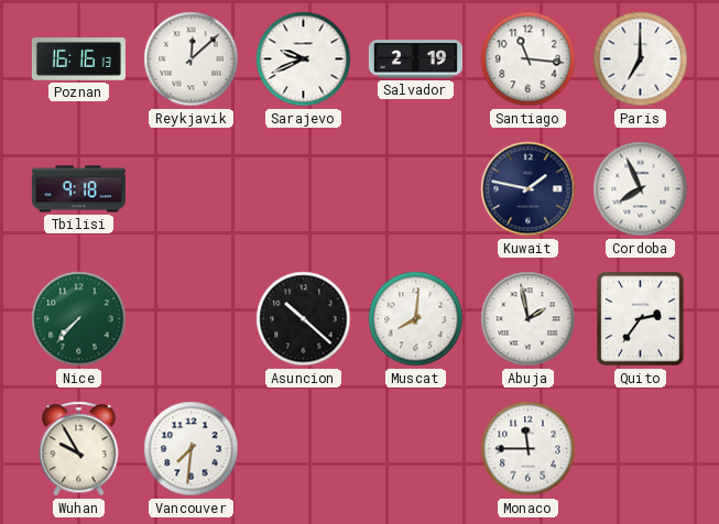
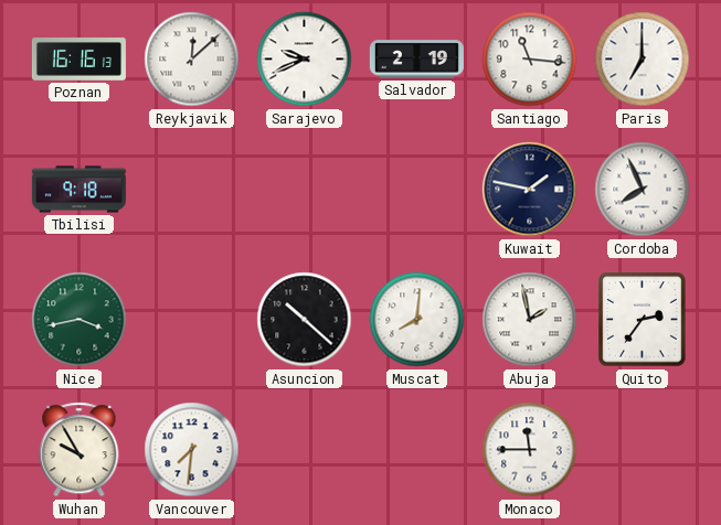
Nice: 7:37 -> 3:43 (79, 320)
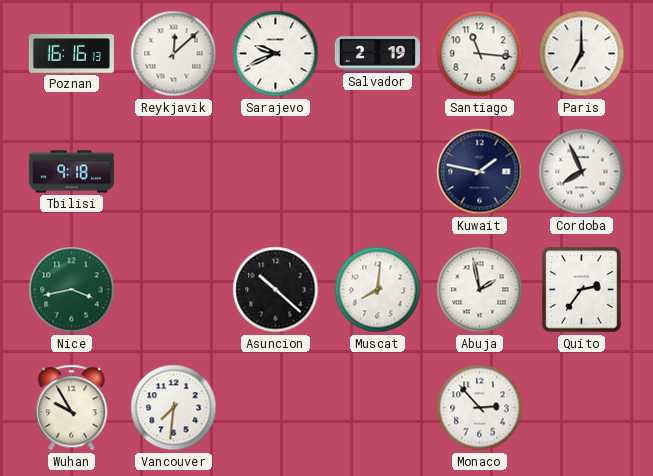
Monaco: 11:45 -> 2:53 (480, 408)
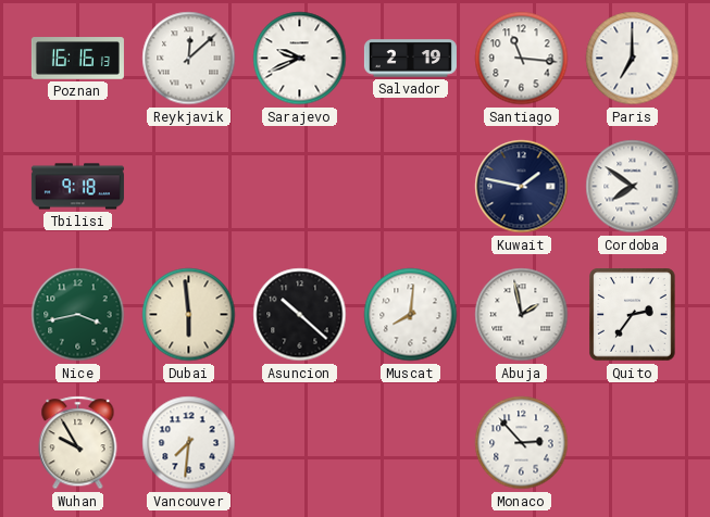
Cordoba: 7:56 -> 7:51 (633, 187)
Dubai: none -> 5:59 (189, 315)
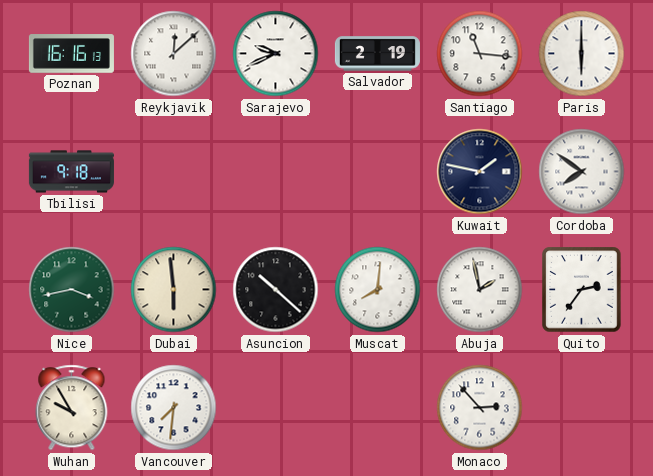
Paris: 7:00 -> 6:00 (582, 54)
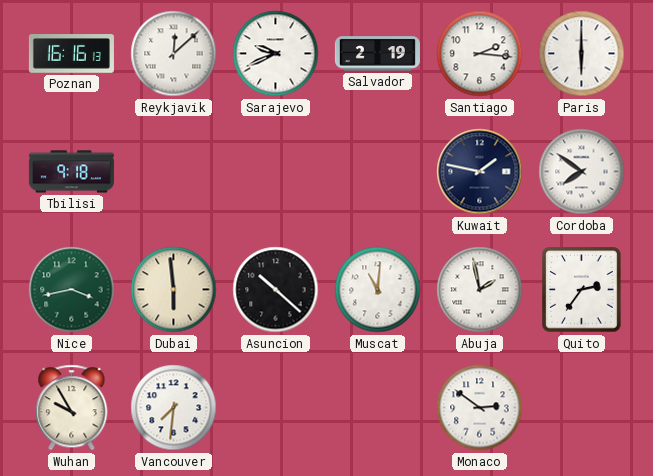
Santiago: 11:16 -> 2:16 (480, 54)
Muscat: 8:01 -> 11:01 (378, 290)
Monaco: 2:53 -> 2:51 (480, 408)
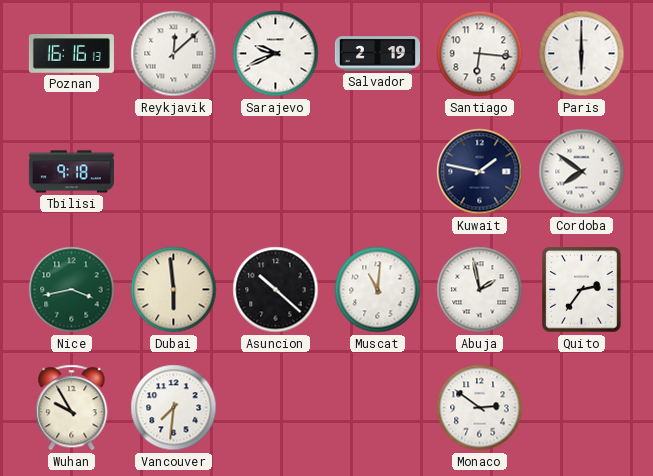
Santiago: 2:16 -> 6:16 (480, 54)
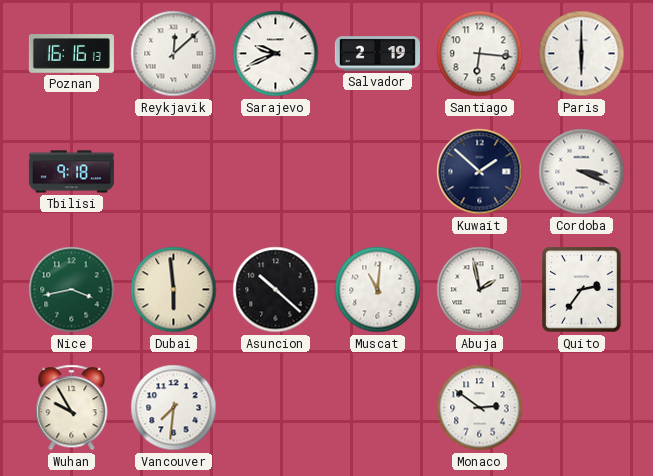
Kuwait: 1:47 -> 1:52 (480, 172)
Cordoba: 7:51 -> 3:19 (582, 172)
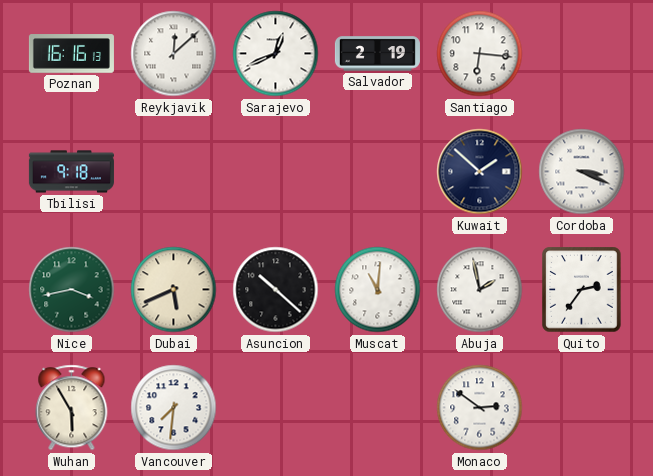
Sarajevo: 9:41 -> 12:41 (276, 54)
Paris: 6:00 -> none (582, 54)
Dubai: 5:59 -> 5:41 (174, 290)
Wuhan: 9:55 -> 5:55 (72, 408)
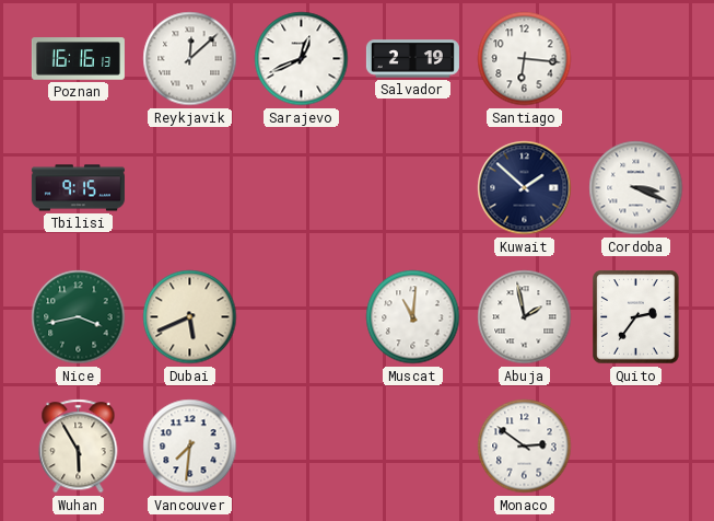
Tbilisi: 9:18 -> 9:15 (78, 188)
Asuncion: 10:22 -> none (276, 290)
